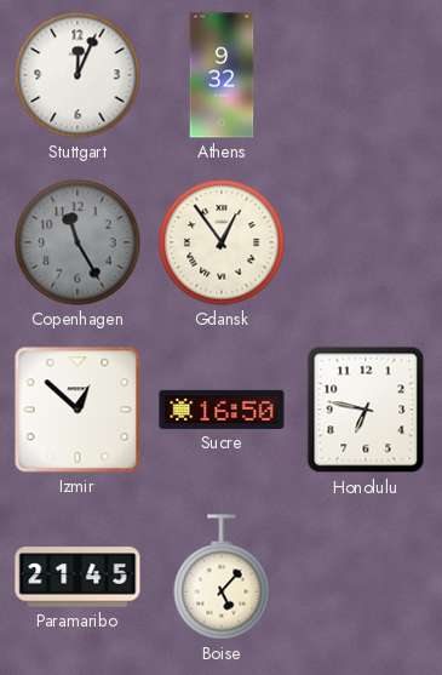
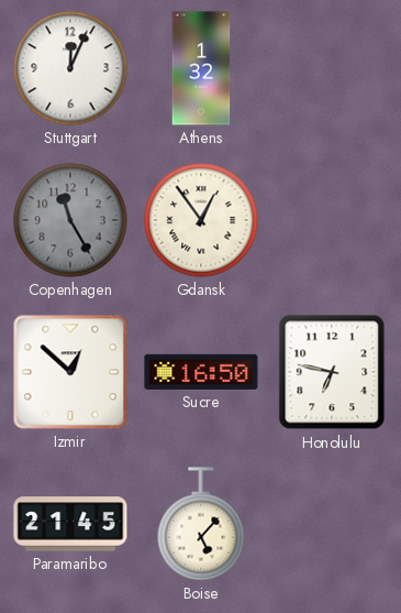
Athens: 9:32 -> 1:32 (201, 68)
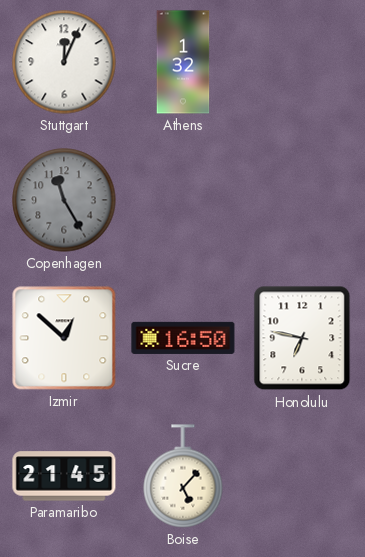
Gdansk: 12:54 -> none (201, 220)
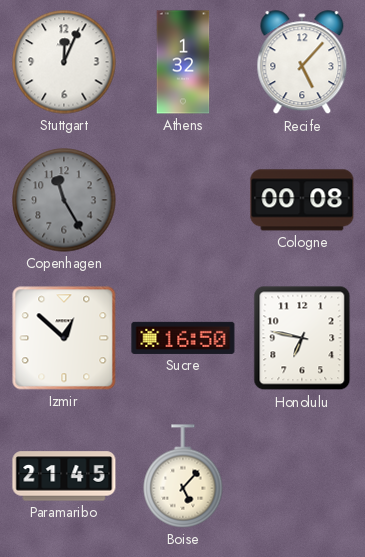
Recife: none -> 5:07 (302, 63)
Cologne: none -> 00:08 (302, 200)
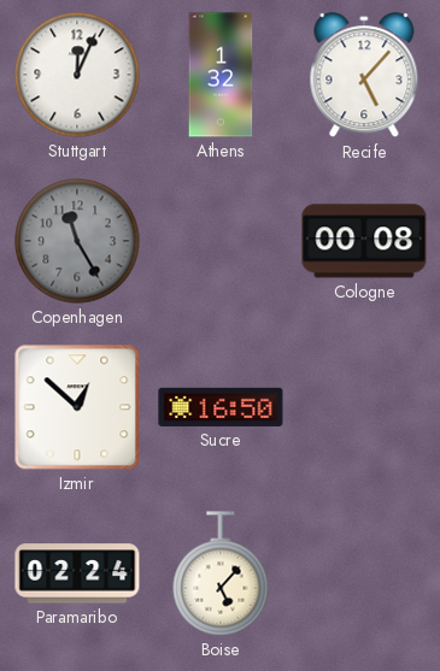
Honolulu: 6:47 -> none (302, 338)
Paramaribo: 21:45 -> 02:24 (77, 573)
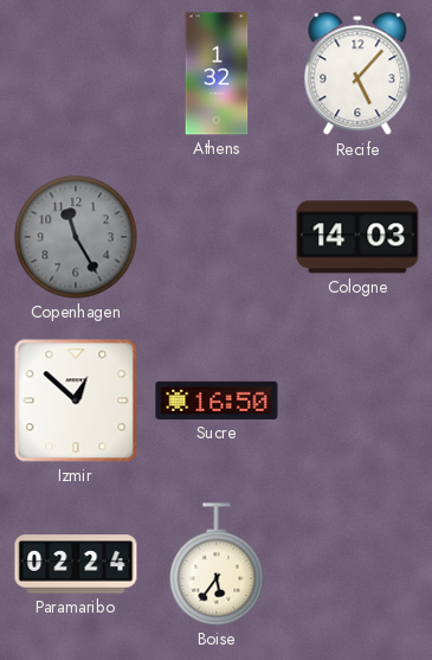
Stuttgart: 12:04 -> none (77, 75)
Cologne: 00:08 -> 14:03 (357, 237)
Boise: 5:07 -> 5:36 (217, 564)
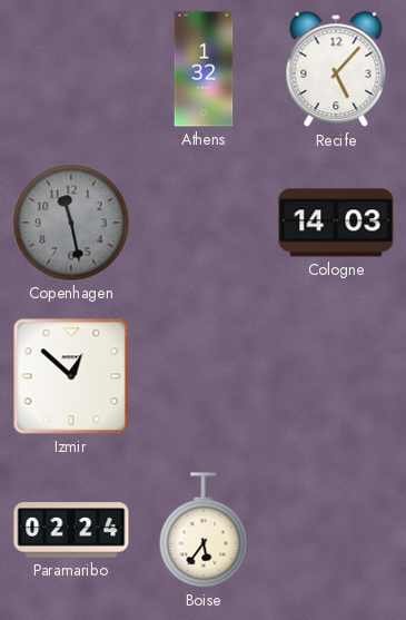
Copenhagen: 11:25 -> 11:28 (71, 223)
Sucre: 16:50 -> none (217, 401)
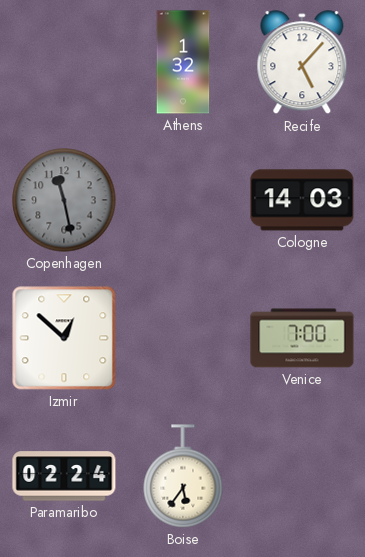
Venice: none -> 7:00 (302, 338)
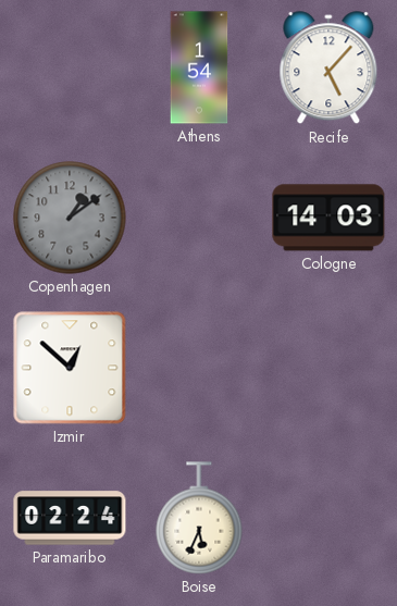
Athens: 1:32 -> 1:54 (199, 67)
Copenhagen: 11:28 -> 1:09 (70, 218)
Venice: 7:00 -> none (302, 338)
Boise: 5:36 -> 5:34 (199, 518)
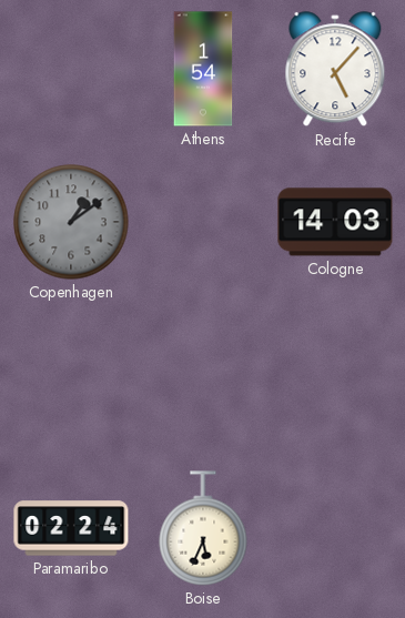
Izmir: 12:52 -> none (70, 368)
